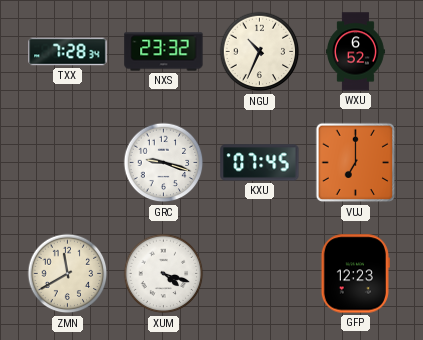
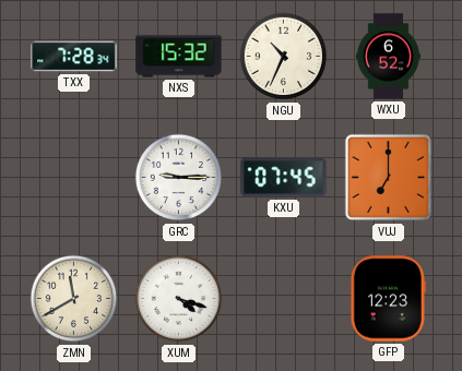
NXS: 23:32 -> 15:32 (179, 57)
GRC: 9:18 -> 9:15 (179, 178)
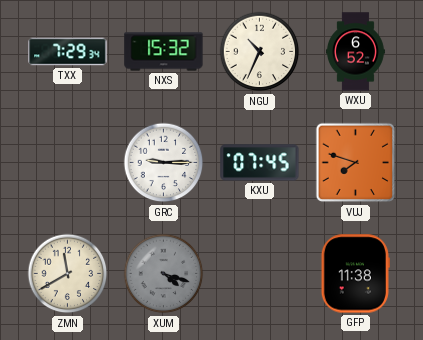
TXX: 7:28 -> 7:29 (68, 52)
VUJ: 7:00 -> 7:48 (356, 163)
XUM dial: white -> grey (164, 274)
GFP: 12:23 -> 11:38 (355, 274)
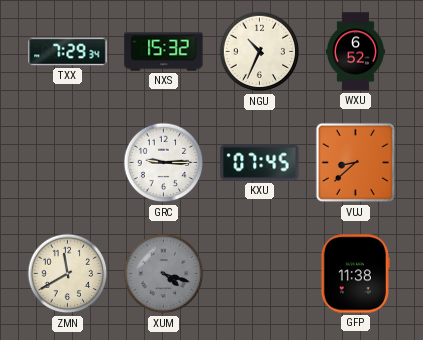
VUJ: 7:48 -> 8:38 (356, 163)
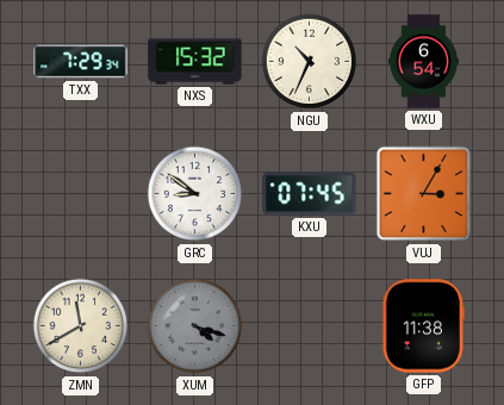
WXU: 6:52 -> 6:54 (423, 62)
GRC: 9:15 -> 8:51 (195, 194)
VUJ: 8:38 -> 3:05 (424, 194)
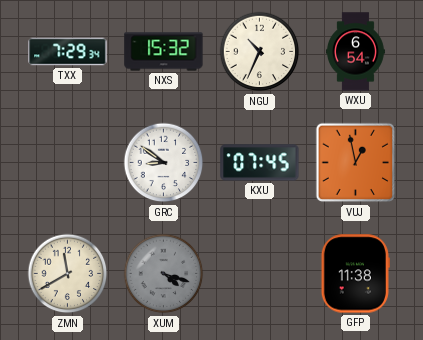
VUJ: 3:05 -> 12:58 (356, 163)
